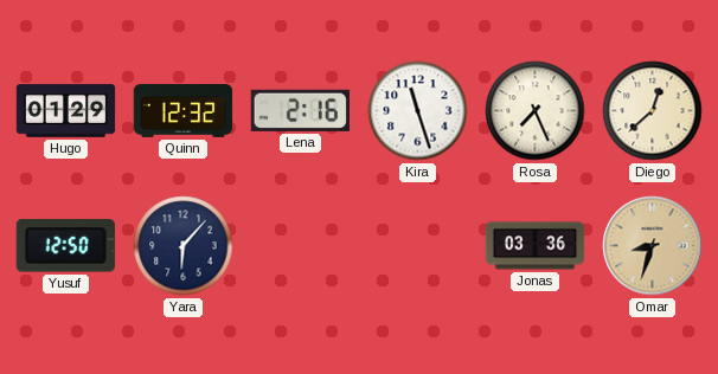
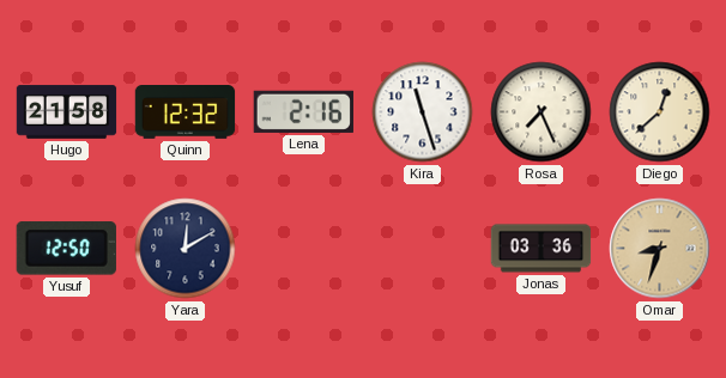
Hugo: 01:29 -> 21:58 (67, 112)
Yara: 6:07 -> 12:10 (186, 249)
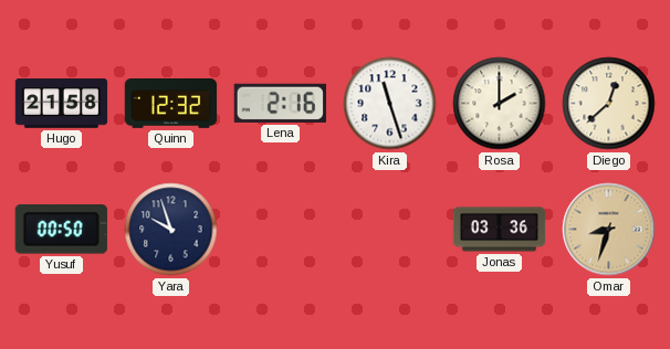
Rosa: 7:26 -> 2:00 (500, 104)
Yusuf: 12:50 -> 00:50 (61, 230)
Yara: 12:10 -> 9:57 (171, 230)
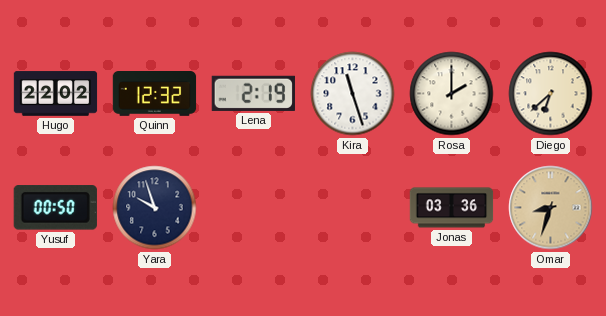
Hugo: 21:58 -> 22:02 (56, 94)
Lena: 2:16 -> 2:19 (253, 93)
Diego: 12:38 -> 6:38 (551, 94)
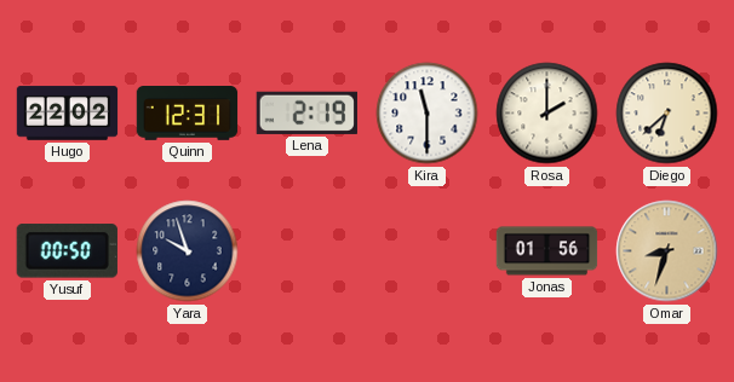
Quinn: 12:32 -> 12:31 (188, 114)
Kira: 11:27 -> 11:30 (428, 114)
Jonas: 03:36 -> 01:56 (547, 251)
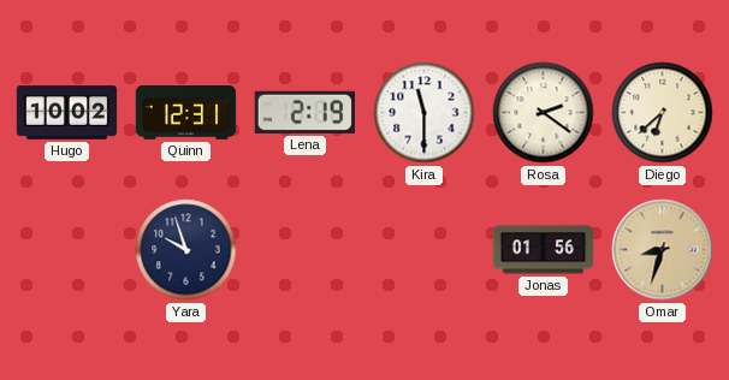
Hugo: 22:02 -> 10:02 (67, 113)
Rosa: 2:00 -> 2:21 (544, 113)
Yusuf: 00:50 -> none (67, 251)
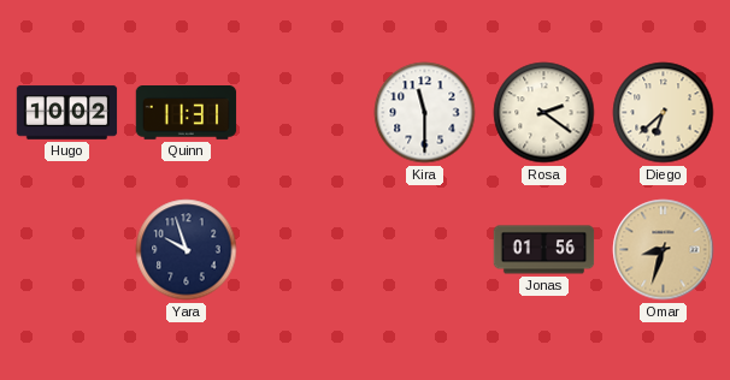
Quinn: 12:31 -> 11:31 (187, 113)
Lena: 2:19 -> none (304, 112)
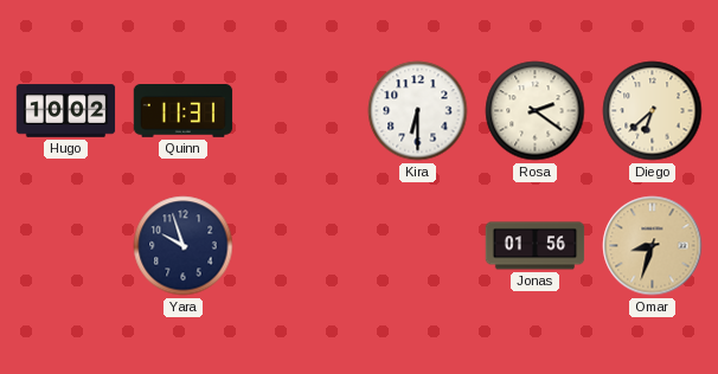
Kira: 11:30 -> 6:30 (418, 111)
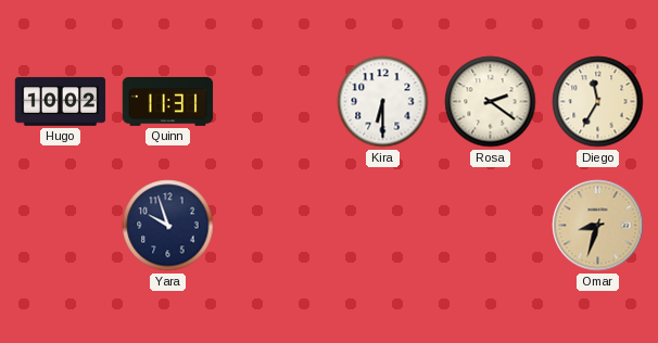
Diego: 6:38 -> 11:35 (598, 102)
Jonas: 01:56 -> none (536, 246)
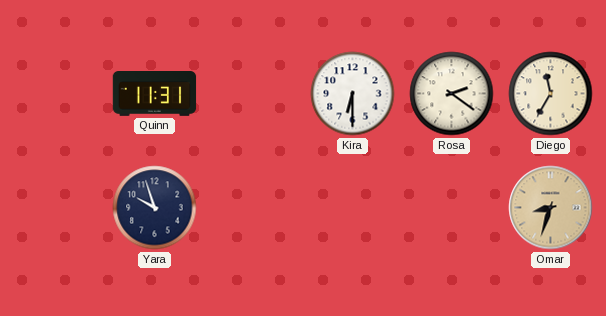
Hugo: 10:02 -> none (61, 102)
